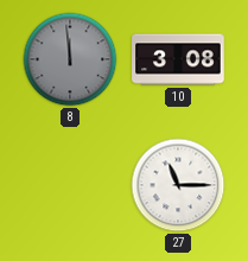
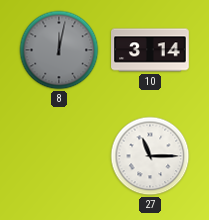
8: 11:59 -> 12:02 (59, 50)
10: 3:08 -> 3:14 (150, 50)
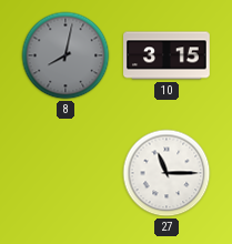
8: 12:02 -> 8:02 (65, 55)
10: 3:14 -> 3:15 (167, 55)
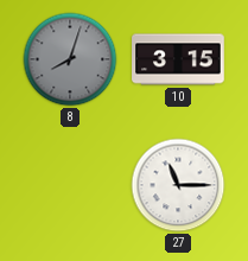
8: 8:02 -> 8:03 (70, 59)
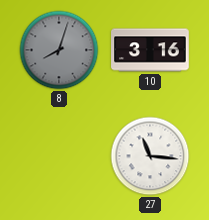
10: 3:15 -> 3:16 (150, 50)
27: 11:15 -> 11:16 (150, 156)
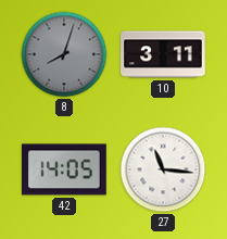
10: 3:16 -> 3:11 (163, 54)
42: none -> 14:05 (65, 169)
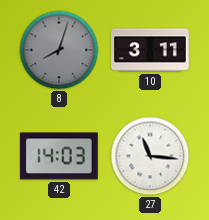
42: 14:05 -> 14:03 (60, 156)
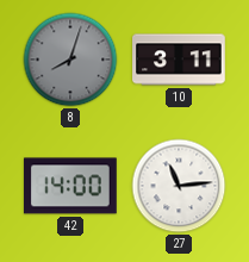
42: 14:03 -> 14:00 (71, 186)
27: 11:16 -> 11:14 (179, 186)
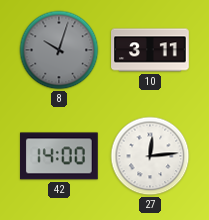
8: 8:03 -> 10:03 (59, 50)
27: 11:14 -> 12:14 (150, 156)
